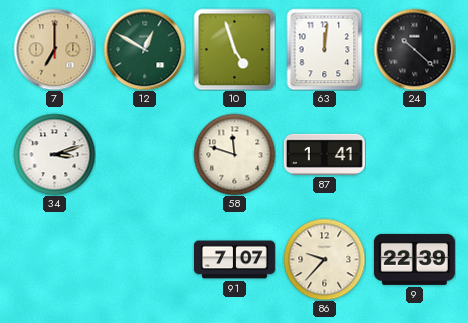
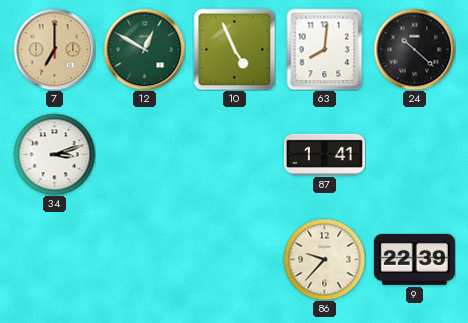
10: 4:57 -> 4:56 (234, 49)
63: 12:01 -> 8:01 (325, 49)
58: 11:48 -> none (234, 154)
91: 7:07 -> none (234, 260)
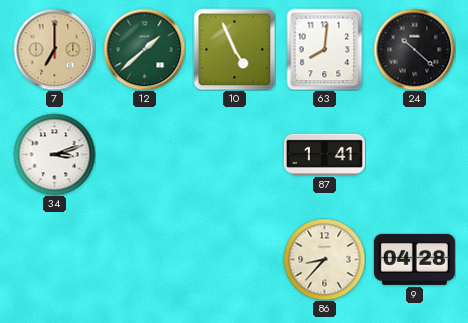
12: 12:50 -> 1:38 (144, 49)
86: 9:37 -> 8:37 (324, 259)
9: 22:39 -> 04:28 (414, 259)
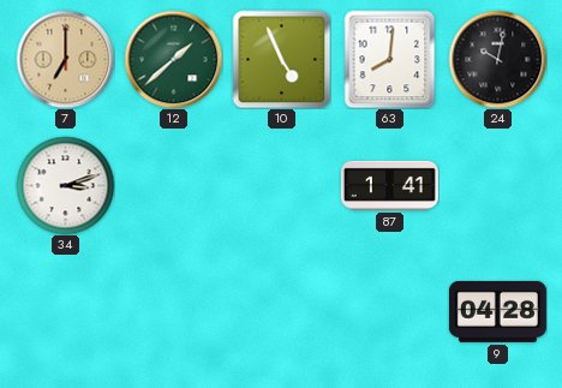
24: 10:22 -> 10:02 (497, 59)
86: 8:37 -> none (324, 259)
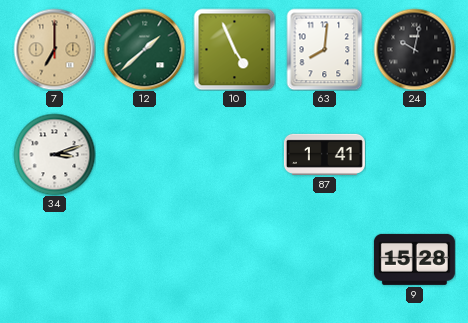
9: 04:28 -> 15:28 (414, 259)
